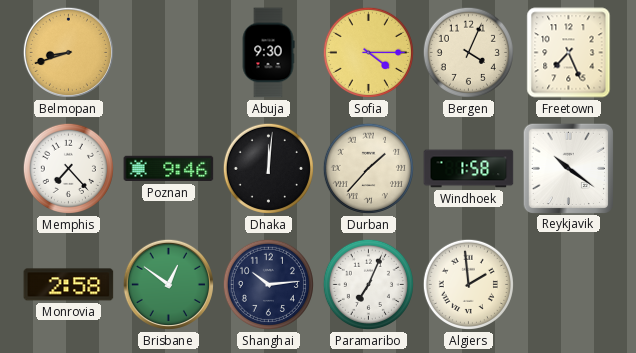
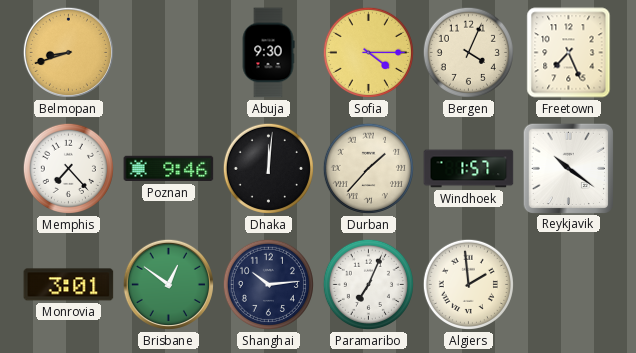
Windhoek: 1:58 -> 1:57 (469, 169)
Monrovia: 2:58 -> 3:01 (69, 285)
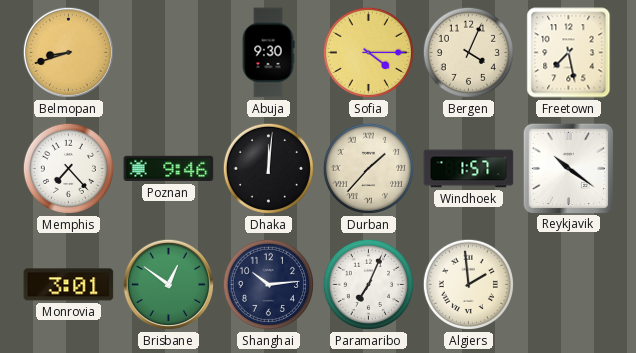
Freetown: 7:26 -> 7:28 (569, 53)
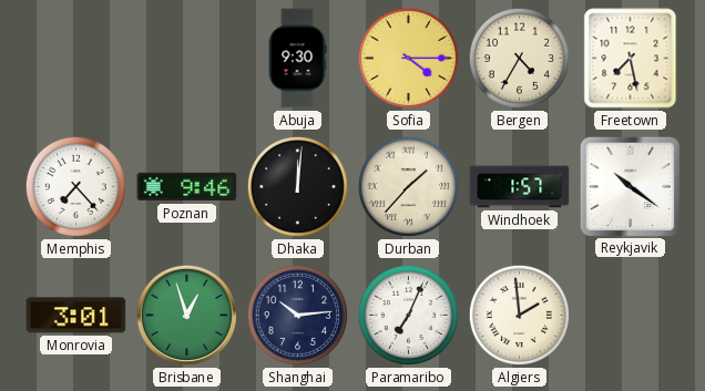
Belmopan: 8:42 -> none (68, 52)
Bergen: 4:04 -> 4:35 (519, 58)
Brisbane: 12:51 -> 12:57 (186, 315)
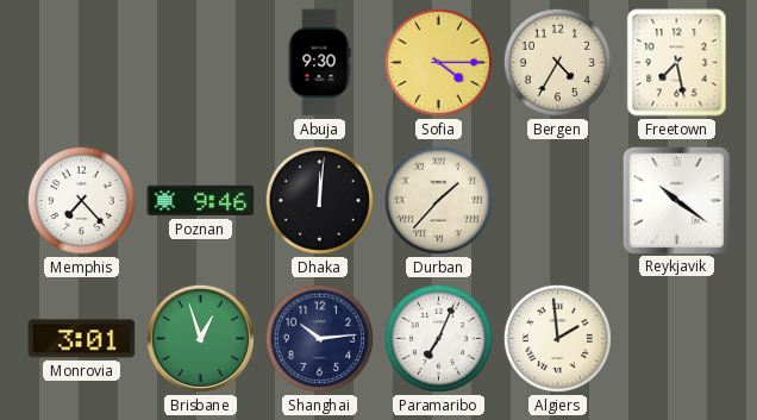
Windhoek: 1:57 -> none (520, 187)
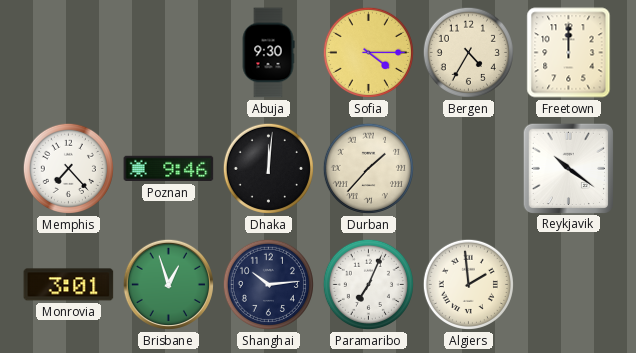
Freetown: 7:28 -> 12:00 (569, 53)
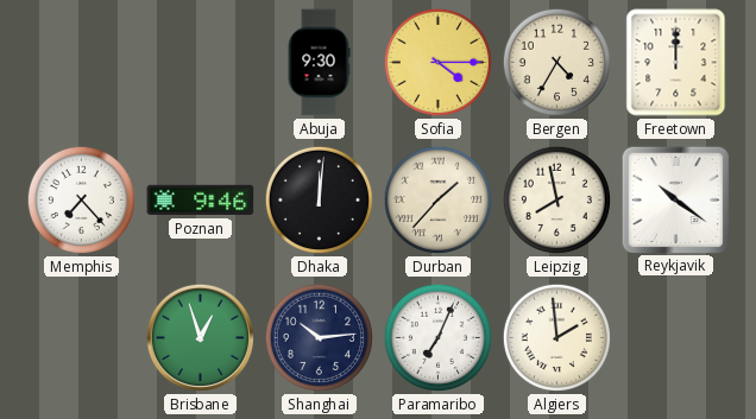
Leipzig: none -> 7:58 (556, 199)
Monrovia: 3:01 -> none (69, 285)
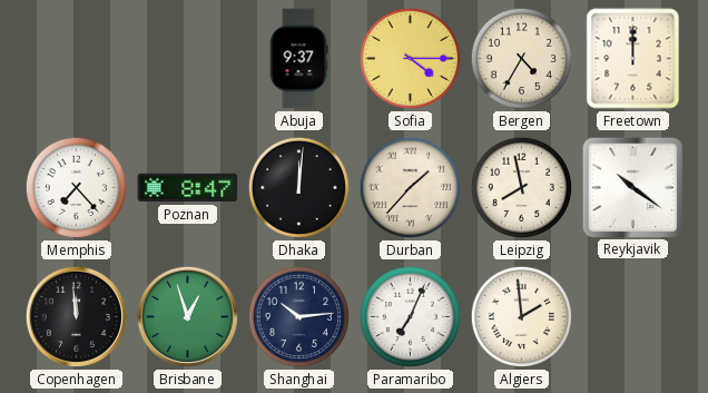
Abuja: 9:30 -> 9:37 (298, 59)
Poznan: 9:46 -> 8:47 (188, 188)
Copenhagen: none -> 11:59 (76, 316)
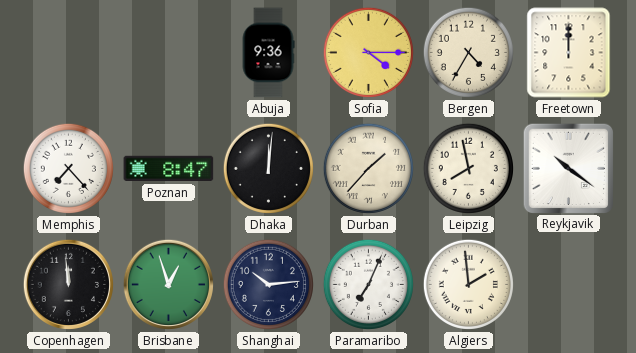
Abuja: 9:37 -> 9:36 (268, 53)
